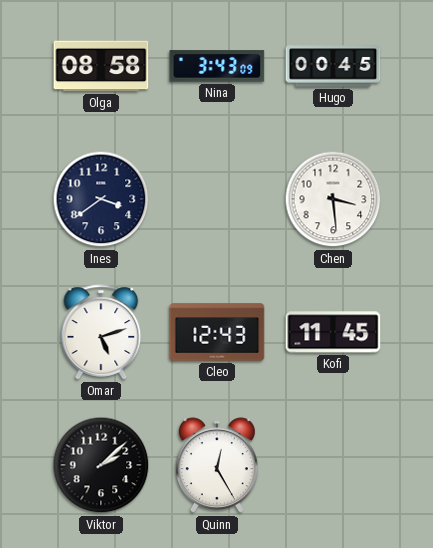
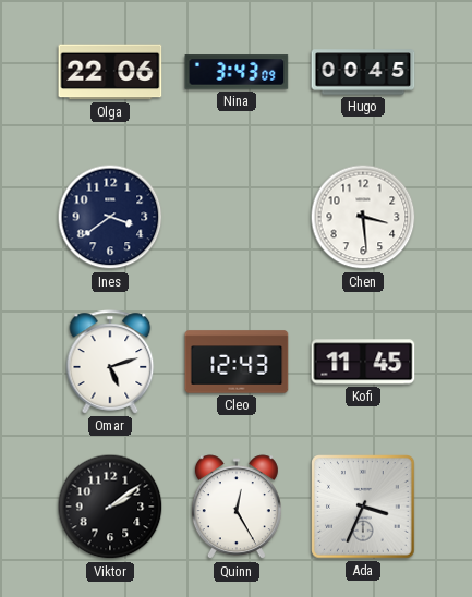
Olga: 08:58 -> 22:06 (110, 72)
Viktor: 2:08 -> 2:09 (110, 507)
Ada: none -> 3:34 (363, 507)
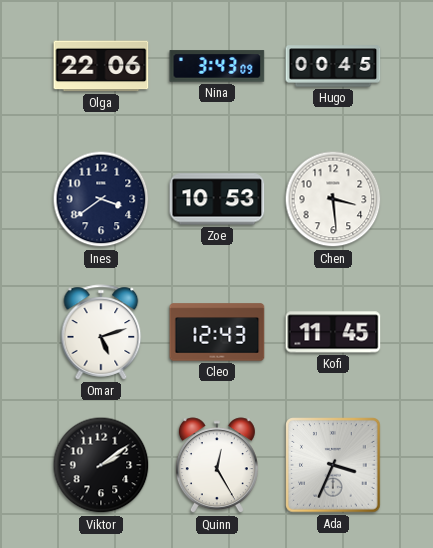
Zoe: none -> 10:53 (217, 199)
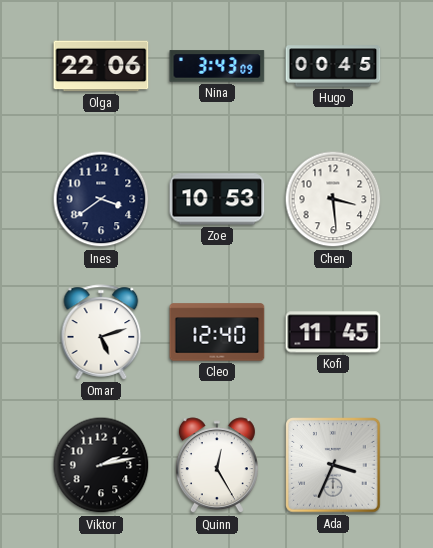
Cleo: 12:43 -> 12:40 (217, 332)
Viktor: 2:09 -> 2:13 (101, 465)
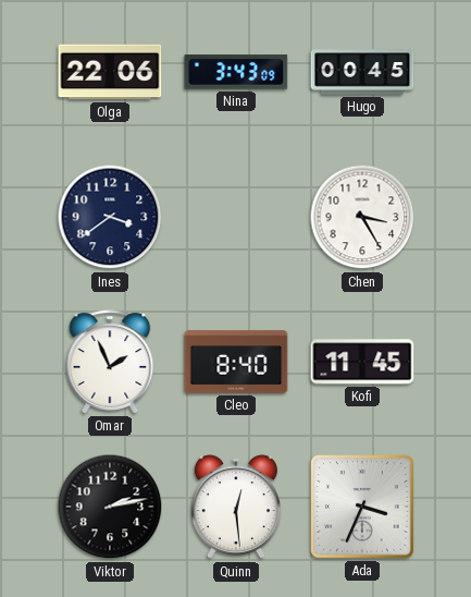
Zoe: 10:53 -> none (217, 199)
Chen: 3:29 -> 3:25 (362, 217)
Omar: 5:12 -> 1:56 (110, 362)
Cleo: 12:40 -> 8:40 (236, 362)
Quinn: 12:25 -> 12:29 (236, 508)
